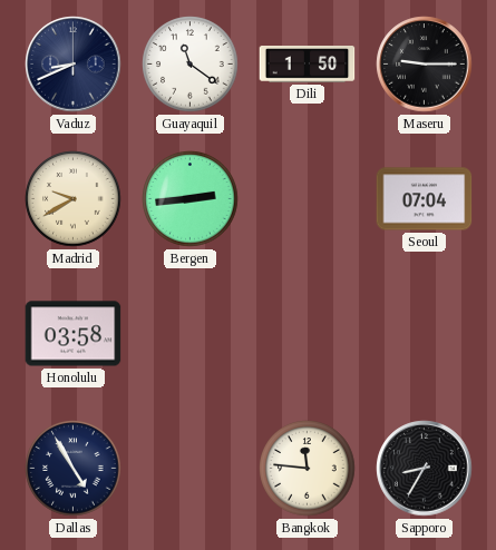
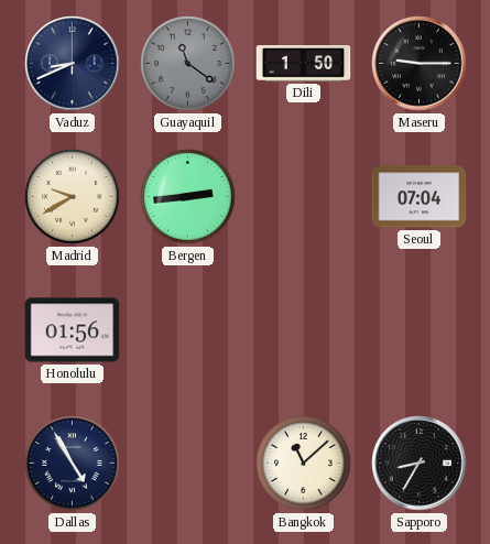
Guayaquil dial: white -> grey (188, 64)
Honolulu: 03:58 -> 01:56 (73, 330)
Bangkok: 11:46 -> 11:08 (304, 464)
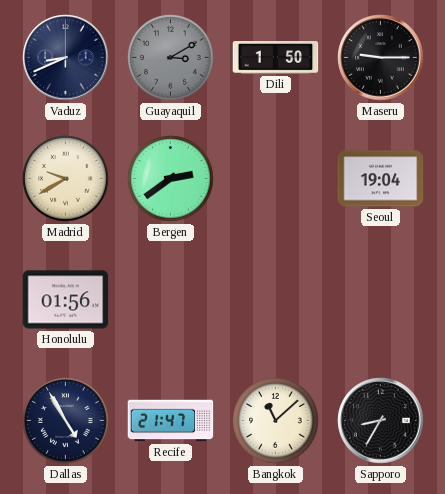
Guayaquil: 11:21 -> 3:10 (171, 58)
Bergen: 2:44 -> 2:39 (171, 179)
Seoul: 07:04 -> 19:04 (381, 179)
Recife: none -> 21:47 (171, 421)
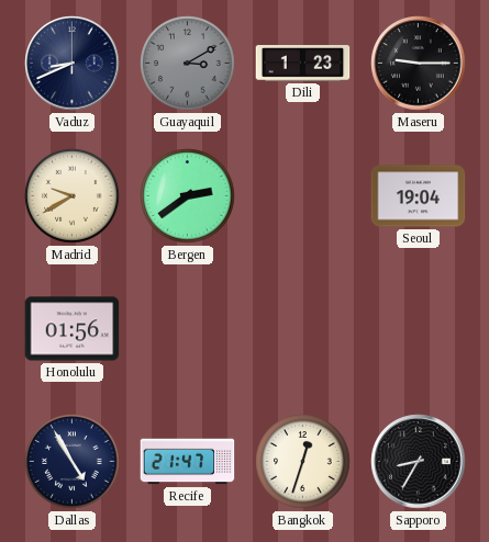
Dili: 1:50 -> 1:23 (303, 64)
Bangkok: 11:08 -> 12:33 (303, 462)
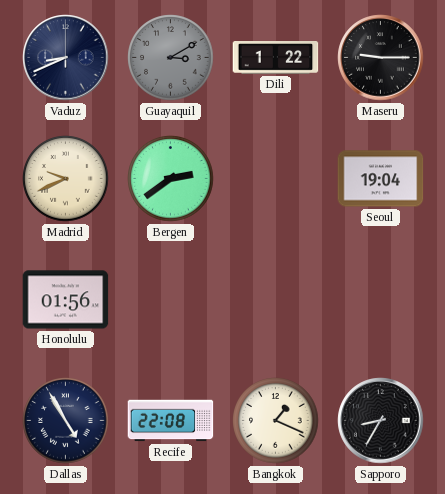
Dili: 1:23 -> 1:22 (276, 58)
Madrid: 9:40 -> 9:41 (66, 179)
Recife: 21:47 -> 22:08 (171, 421)
Bangkok: 12:33 -> 1:19 (276, 421)
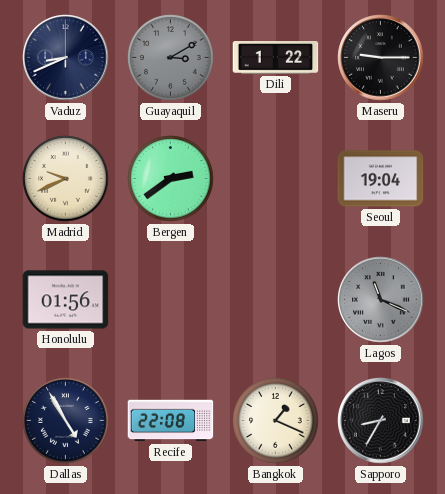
Lagos: none -> 11:19 (381, 300)
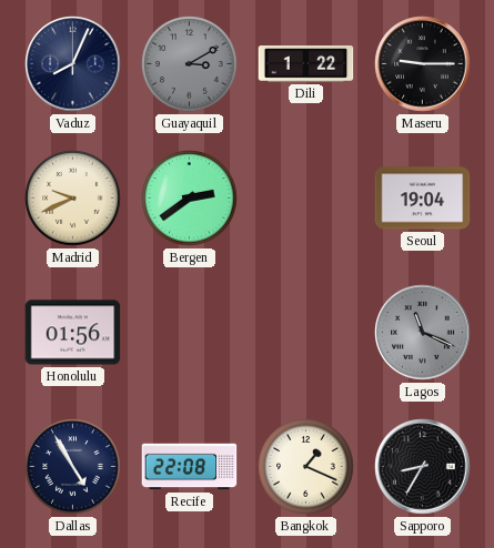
Vaduz: 8:41 -> 8:04 (73, 64)
